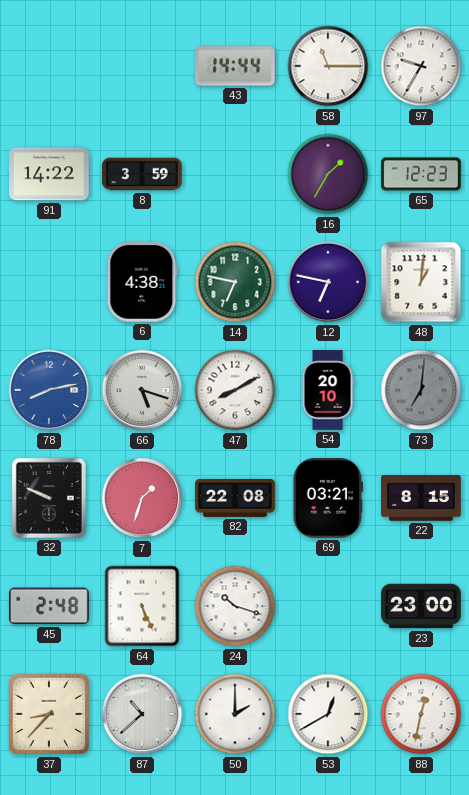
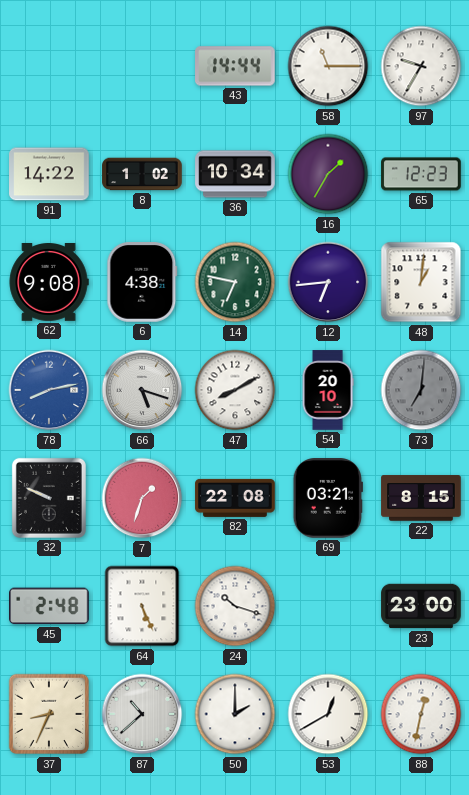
8: 3:59 -> 1:02 (142, 174)
36: none -> 10:34 (235, 174)
62: none -> 9:08 (49, 283)
12: 6:47 -> 6:44 (328, 282)
37: 8:37 -> 8:34 (49, 714)
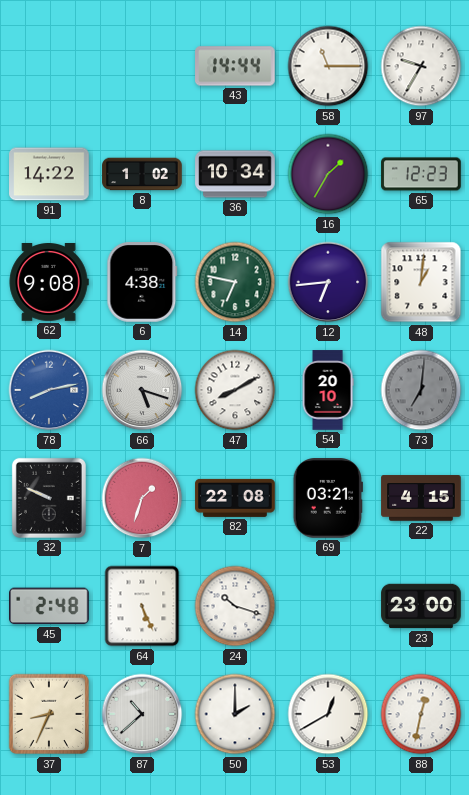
22: 8:15 -> 4:15 (421, 498)
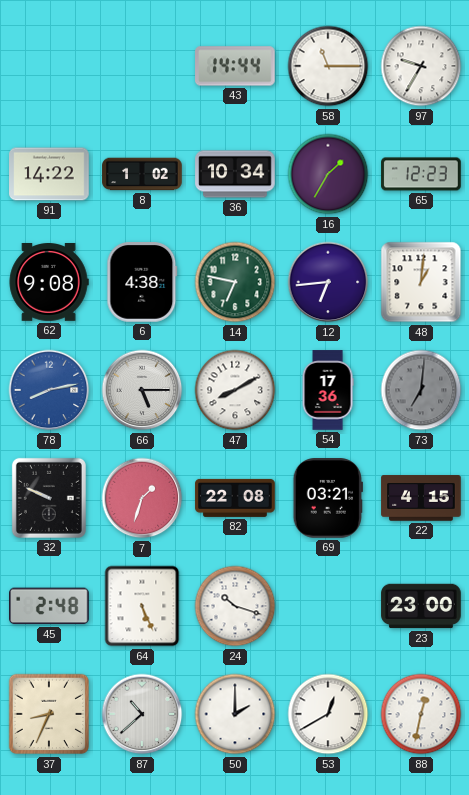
66: 5:18 -> 5:15 (142, 390)
54: 20:10 -> 17:36 (328, 390)
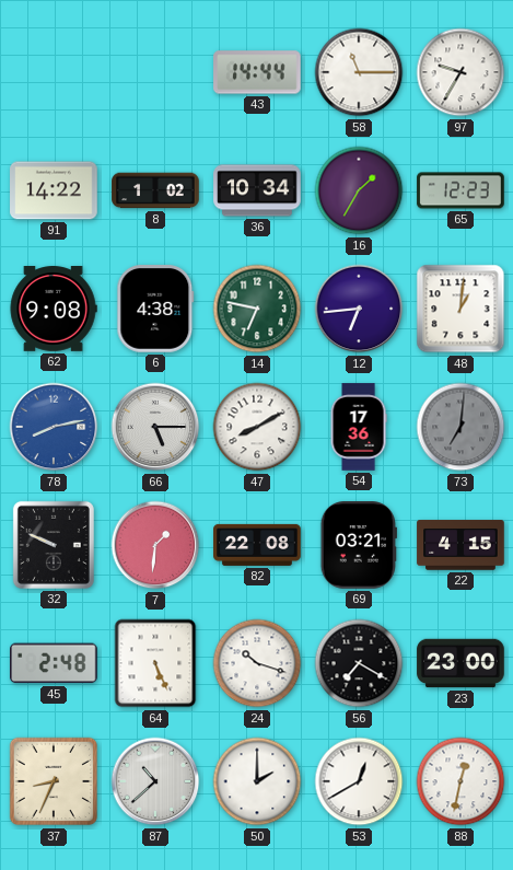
7: 1:33 -> 1:31 (155, 545)
56: none -> 7:20 (359, 663)
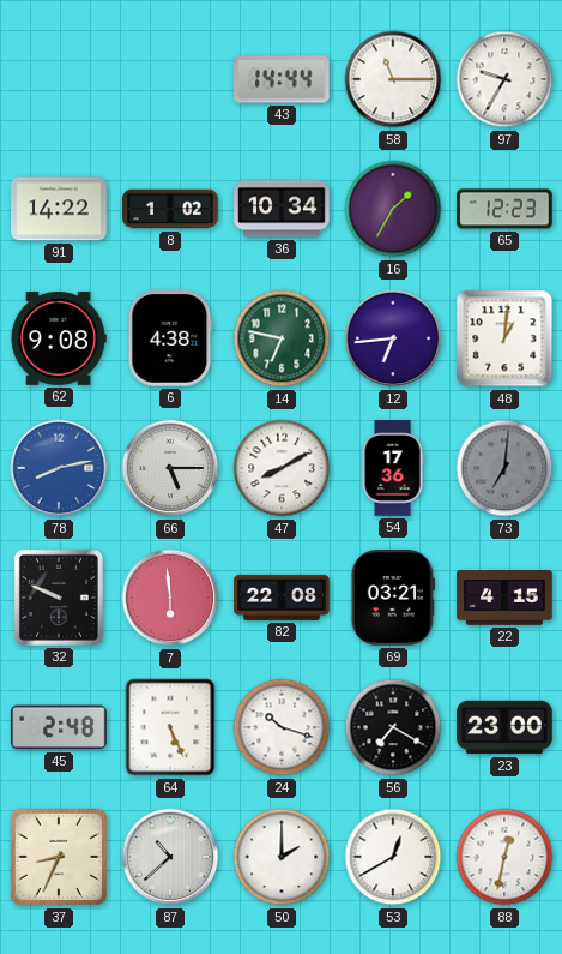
7: 1:31 -> 5:59 (170, 598)
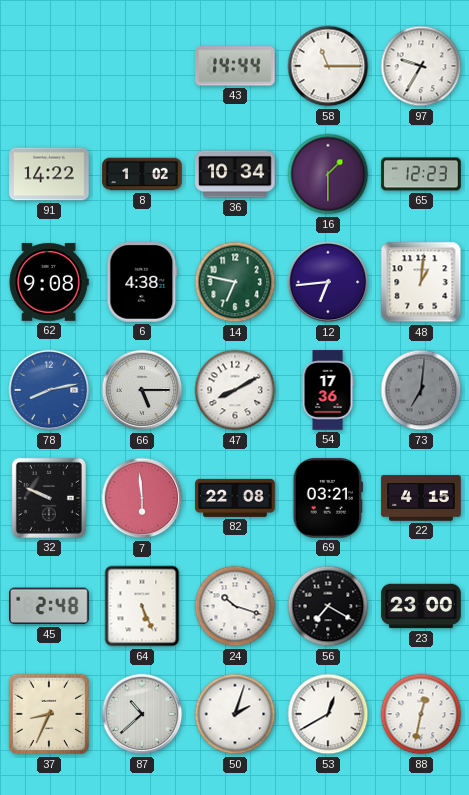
16: 1:35 -> 1:30 (328, 174)
50: 2:00 -> 2:03 (235, 714)
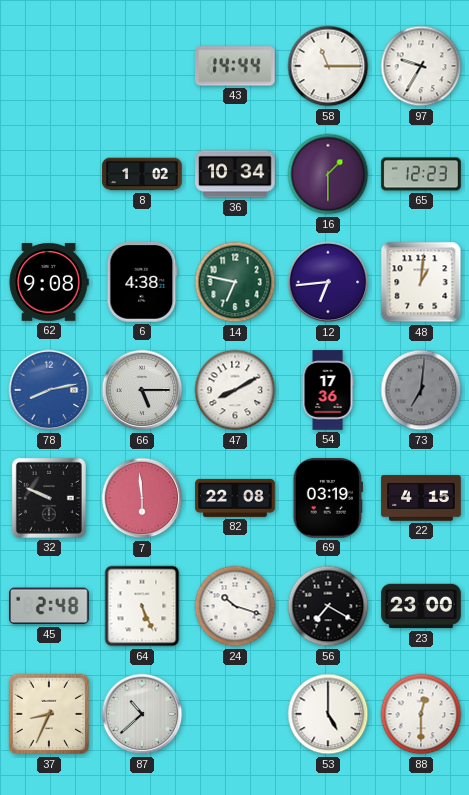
91: 14:22 -> none (49, 174)
69: 03:21 -> 03:19 (328, 498)
50: 2:03 -> none (235, 714)
53: 12:40 -> 5:00 (328, 714)
88: 12:32 -> 12:30 (421, 714)
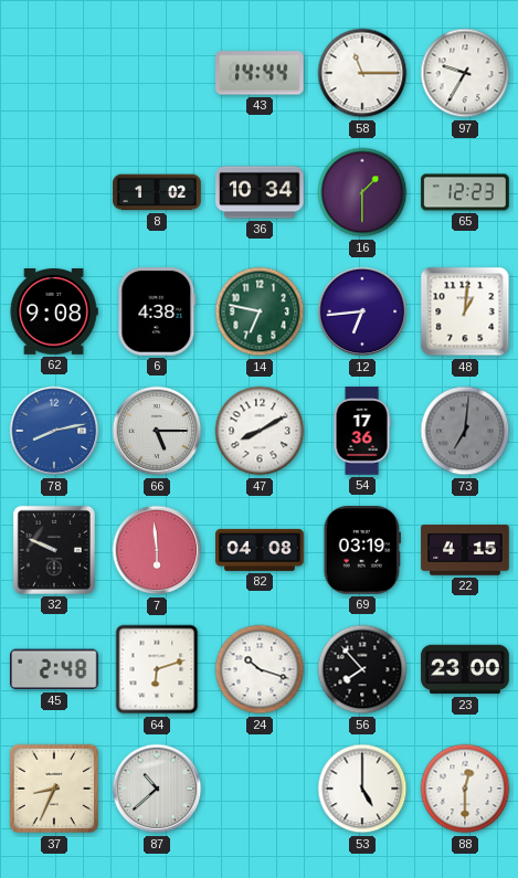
82: 22:08 -> 04:08 (260, 550)
64: 5:26 -> 6:12 (157, 669)
56: 7:20 -> 7:53 (362, 669)
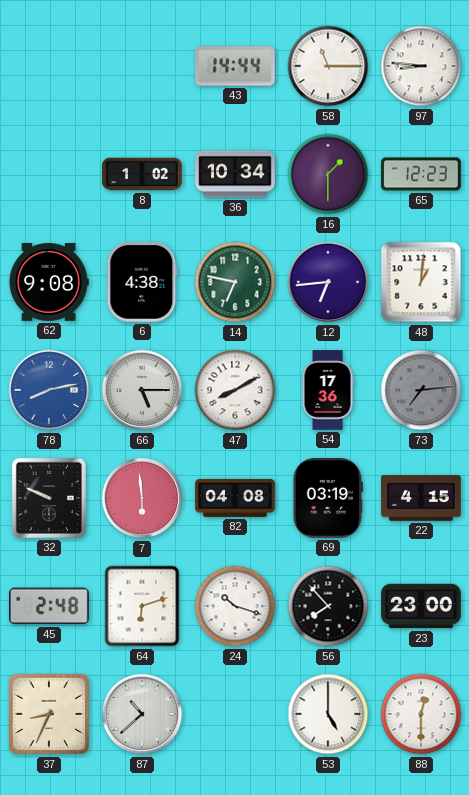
97: 9:35 -> 8:46 (421, 66)
73: 7:01 -> 7:14 (421, 390)
